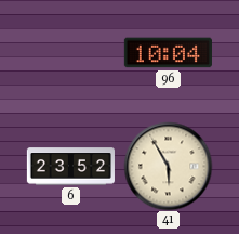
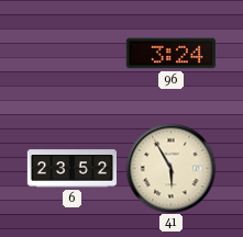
96: 10:04 -> 3:24 (170, 54)
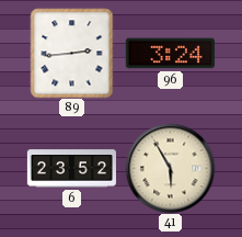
89: none -> 2:44 (72, 53)
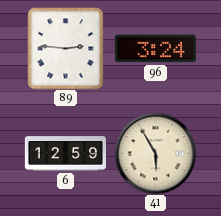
89: 2:44 -> 2:46 (66, 48)
6: 23:52 -> 12:59 (65, 154)
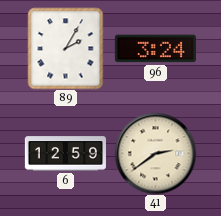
89: 2:46 -> 2:05 (66, 48)
41: 5:55 -> 2:39 (155, 153)
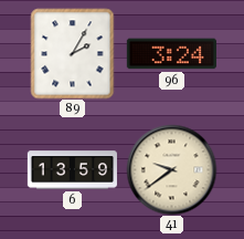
6: 12:59 -> 13:59 (72, 170)
41: 2:39 -> 9:39 (171, 169)
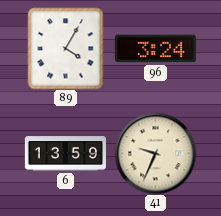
89: 2:05 -> 4:05 (66, 48)
41: 9:39 -> 9:34 (155, 153)
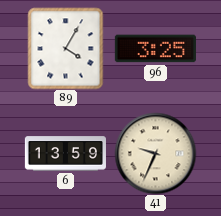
96: 3:24 -> 3:25 (155, 49)
